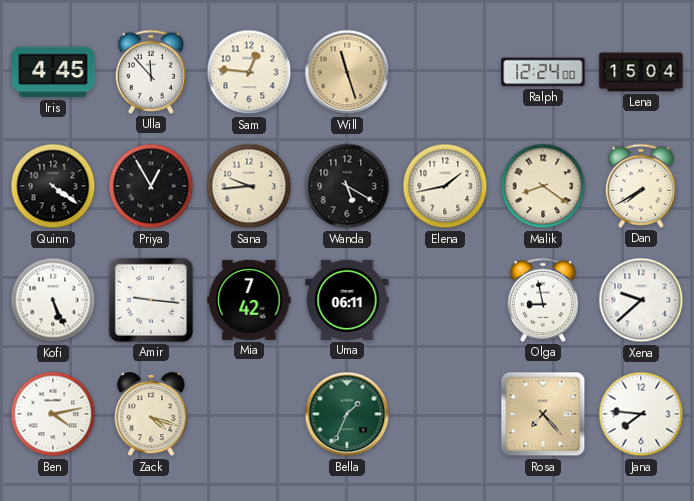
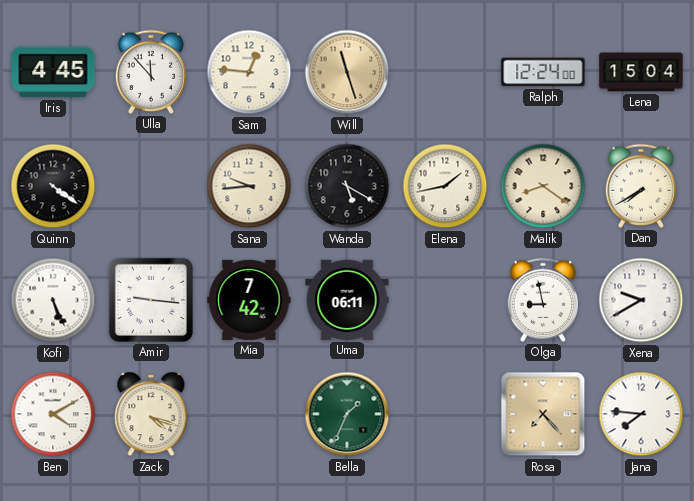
Priya: 12:55 -> none (151, 186)
Xena: 9:38 -> 9:40 (641, 300)
Ben: 4:13 -> 4:10 (53, 414)
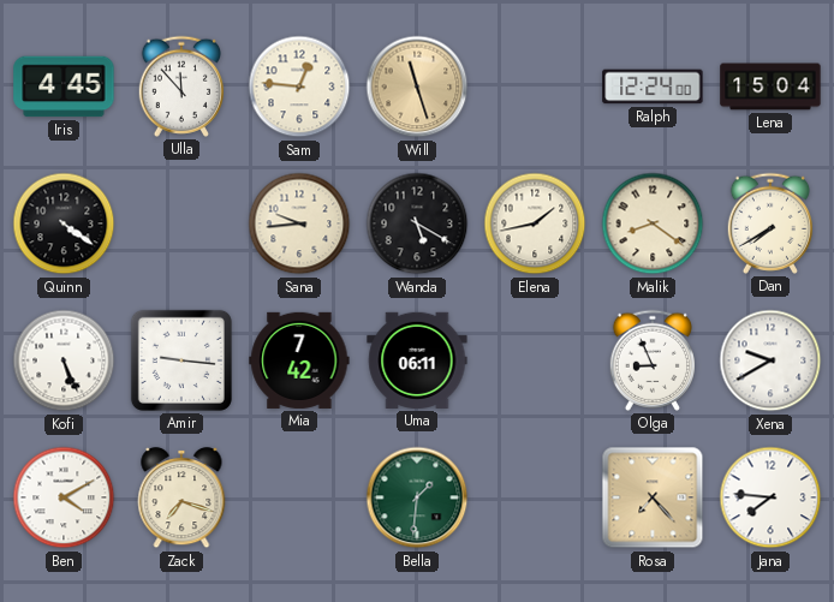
Olga: 8:58 -> 8:56 (651, 360)
Zack: 4:18 -> 7:18 (181, 497)
Bella: 1:34 -> 1:31 (417, 497)
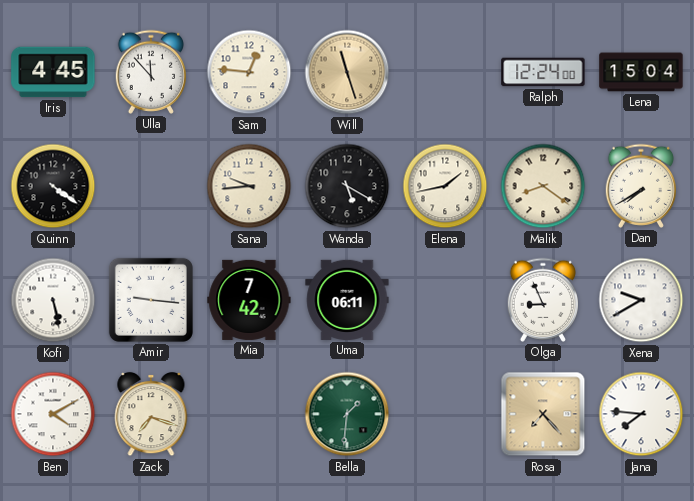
Kofi: 5:26 -> 5:28 (53, 300)
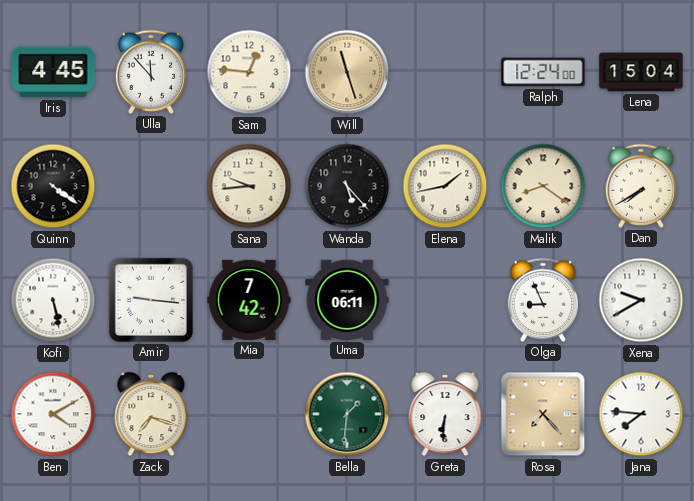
Wanda: 5:20 -> 5:23 (347, 186)
Greta: none -> 6:31 (445, 414)
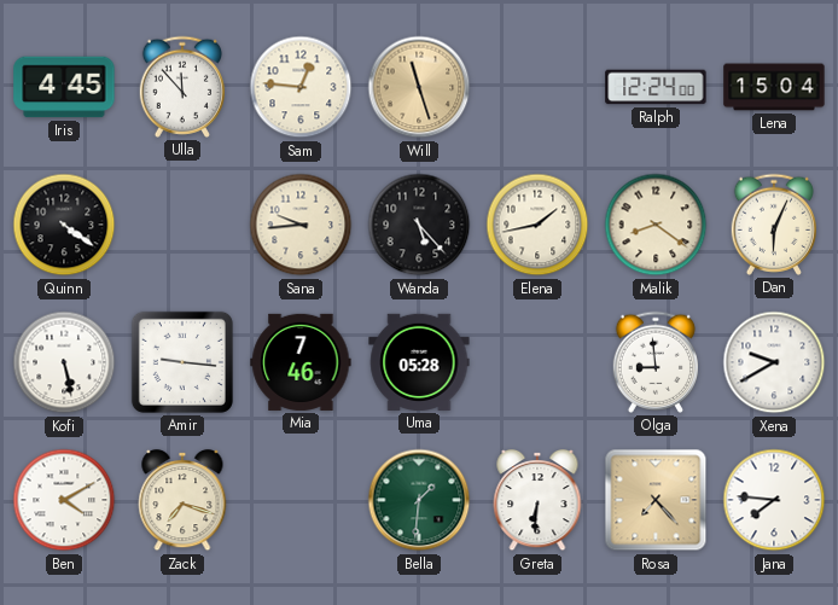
Dan: 7:40 -> 6:04 (773, 225)
Mia: 7:42 -> 7:46 (301, 362)
Uma: 06:11 -> 05:28 (419, 362)
Olga: 8:56 -> 8:59 (654, 362)
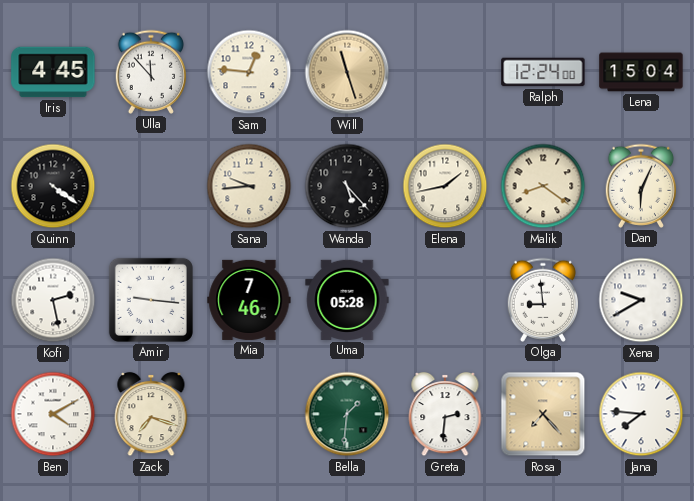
Kofi: 5:28 -> 2:28 (53, 300)
Greta: 6:31 -> 2:31 (445, 414)
